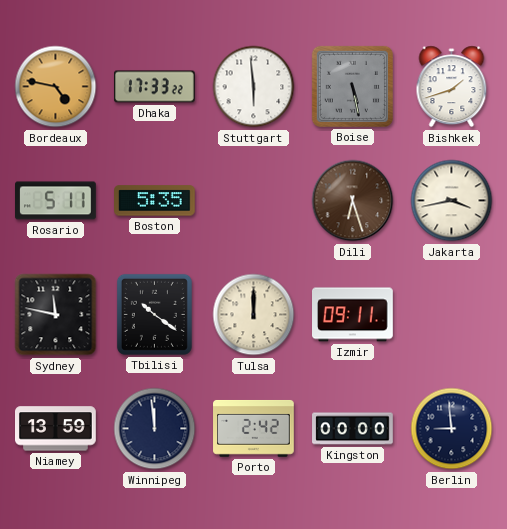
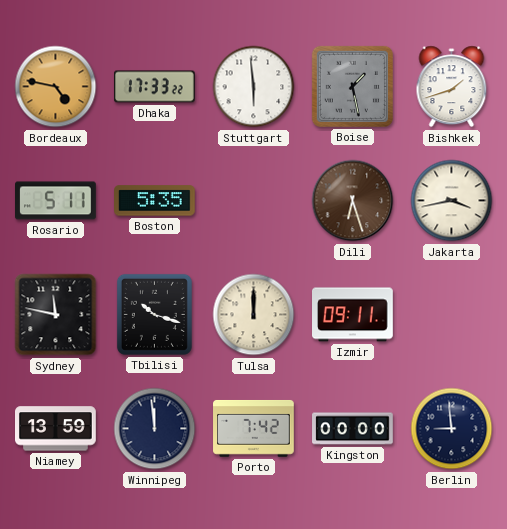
Boise: 5:28 -> 1:28 (352, 86)
Tbilisi: 10:21 -> 10:18 (154, 314)
Porto: 2:42 -> 7:42 (254, 429)
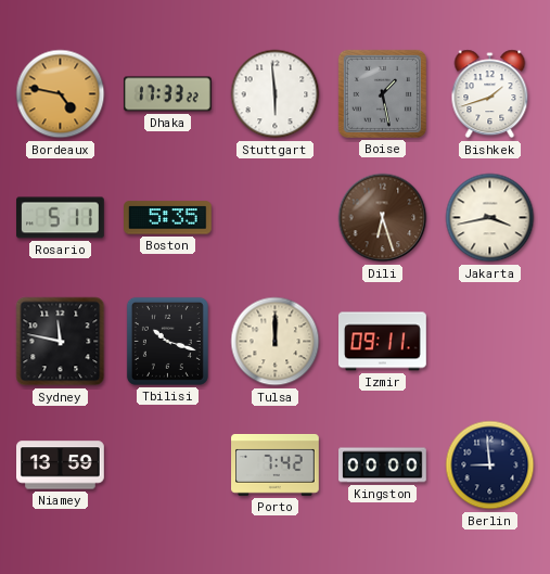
Winnipeg: 11:59 -> none (155, 429)
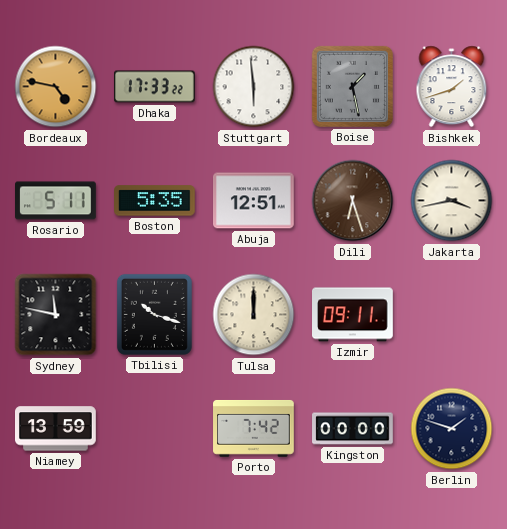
Abuja: none -> 12:51 (254, 201)
Berlin: 8:59 -> 1:48 (452, 429)
